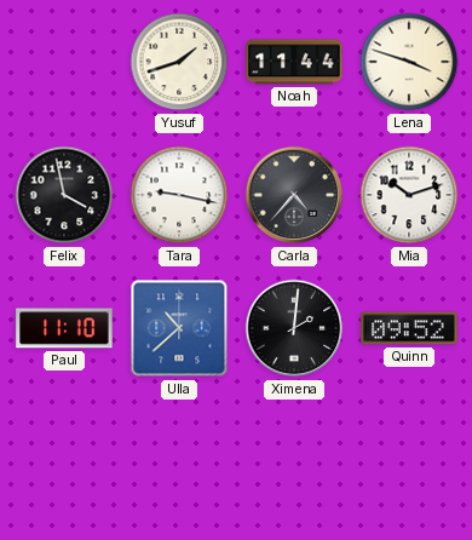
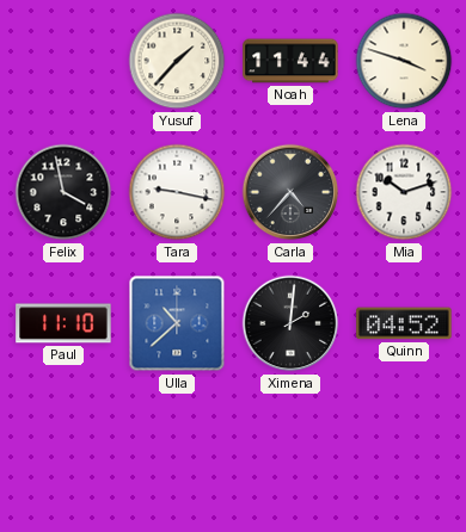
Yusuf: 1:42 -> 1:37 (177, 61)
Quinn: 09:52 -> 04:52 (404, 323)
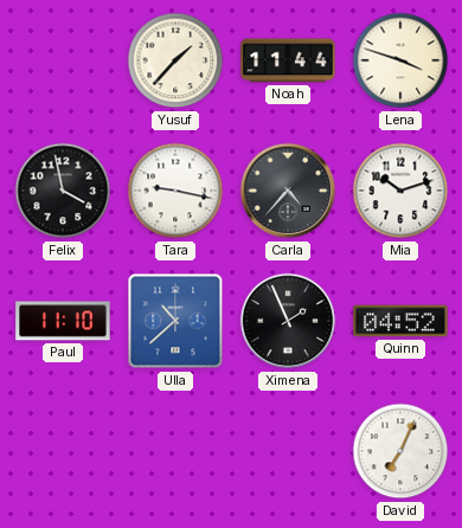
Ximena: 2:01 -> 1:56 (288, 321)
David: none -> 7:04 (400, 451)
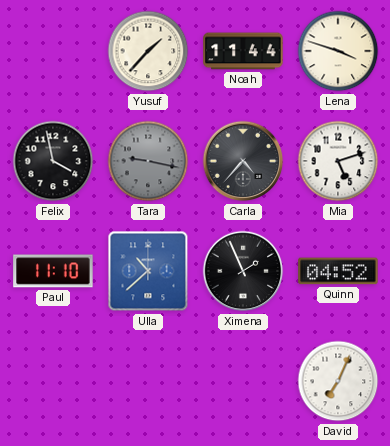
Tara dial: white -> grey (148, 161)
Mia: 10:12 -> 5:12 (338, 161)
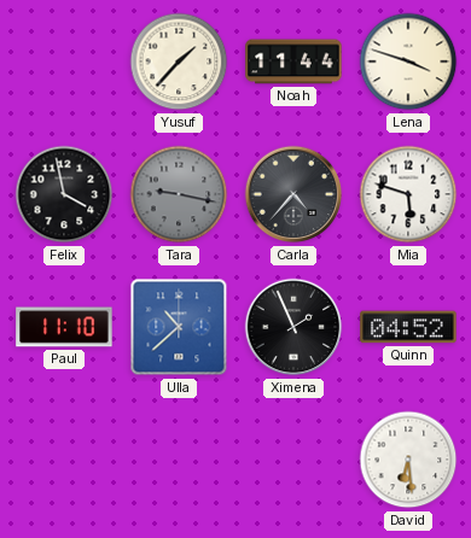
Mia: 5:12 -> 5:48 (408, 194)
David: 7:04 -> 6:29 (408, 460)
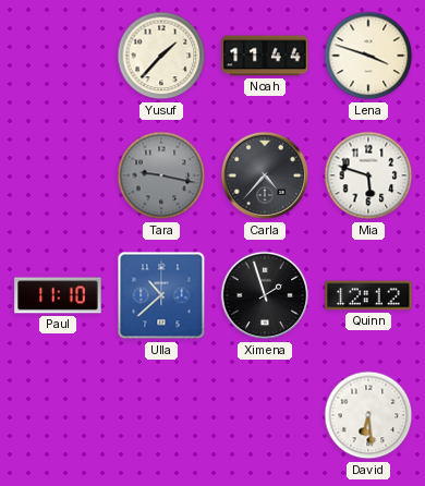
Felix: 3:58 -> none (64, 194)
Ximena: 1:56 -> 1:57 (265, 295)
Quinn: 04:52 -> 12:12 (368, 295)
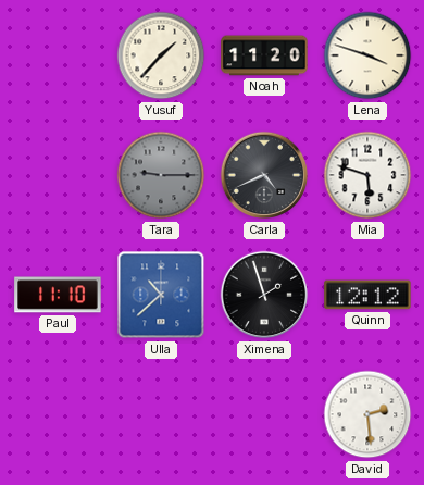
Noah: 11:44 -> 11:20 (264, 55)
Tara: 9:17 -> 9:15 (161, 175)
Carla: 4:37 -> 4:41 (264, 175)
David: 6:29 -> 2:29 (367, 414)
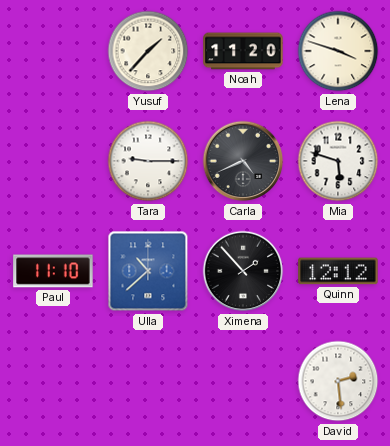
Tara dial: grey -> white (148, 161)
Ximena: 1:57 -> 1:53 (243, 271)
